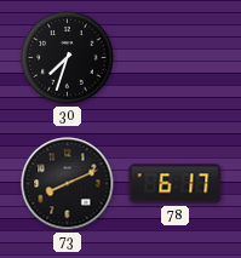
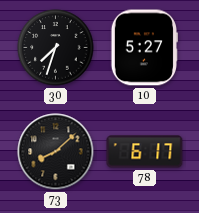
10: none -> 5:27 (144, 48)
73: 8:11 -> 8:08 (56, 152)
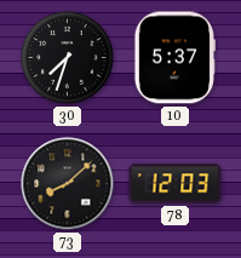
10: 5:27 -> 5:37 (174, 58)
78: 6:17 -> 12:03 (176, 184)
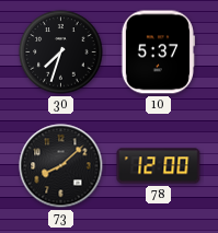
78: 12:03 -> 12:00 (159, 166)
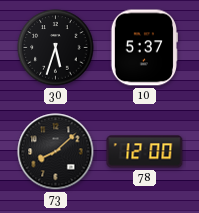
30: 7:33 -> 5:33 (56, 48)
